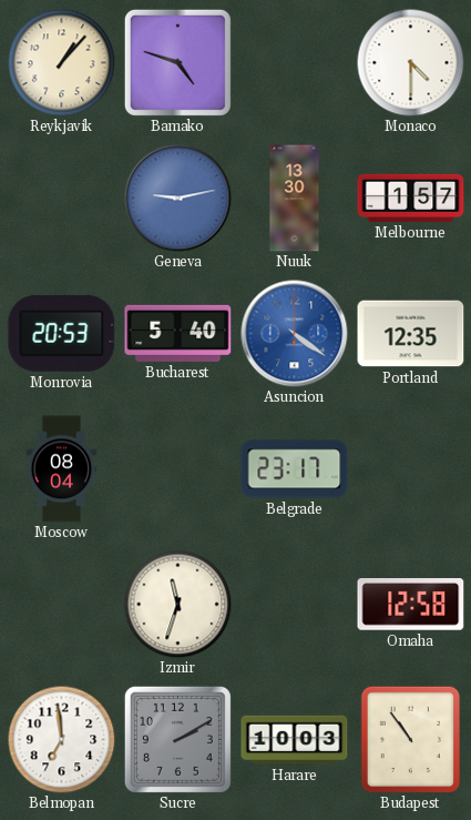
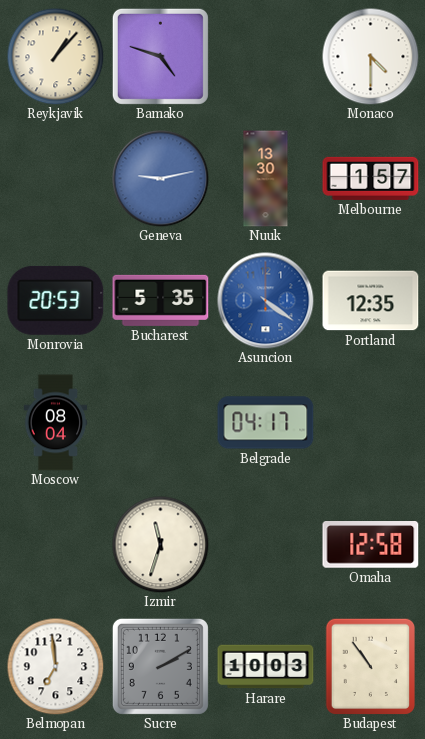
Bucharest: 5:40 -> 5:35 (161, 300)
Belgrade: 23:17 -> 04:17 (266, 423)
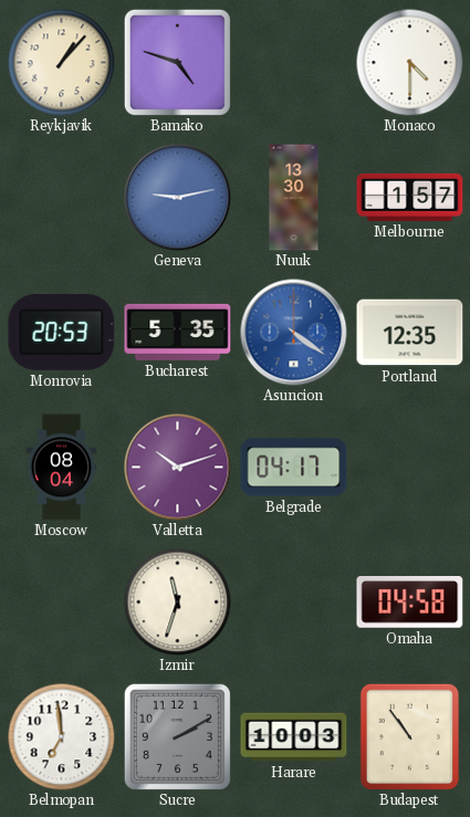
Valletta: none -> 10:12 (178, 468)
Omaha: 12:58 -> 04:58 (410, 603)
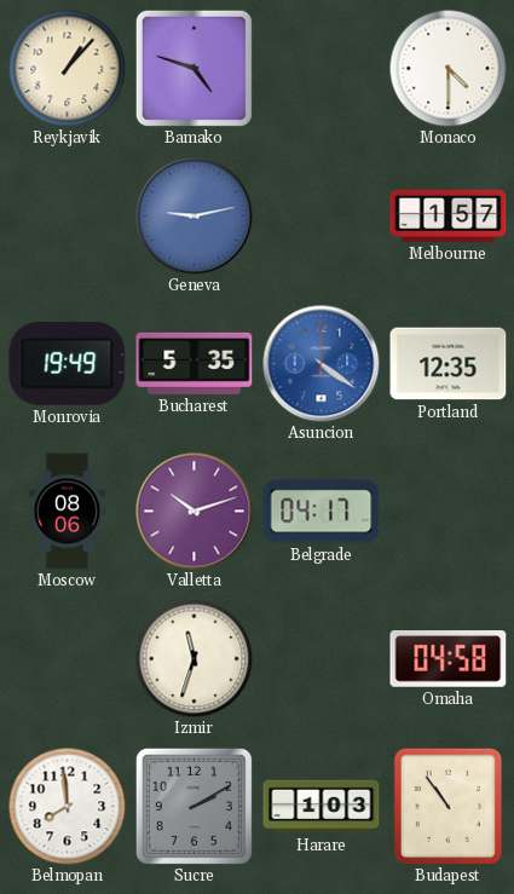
Nuuk: 13:30 -> none (294, 198)
Monrovia: 20:53 -> 19:49 (68, 363)
Moscow: 08:04 -> 08:06 (68, 512)
Belmopan: 6:59 -> 7:59 (67, 806)
Harare: 10:03 -> 1:03 (322, 807)
